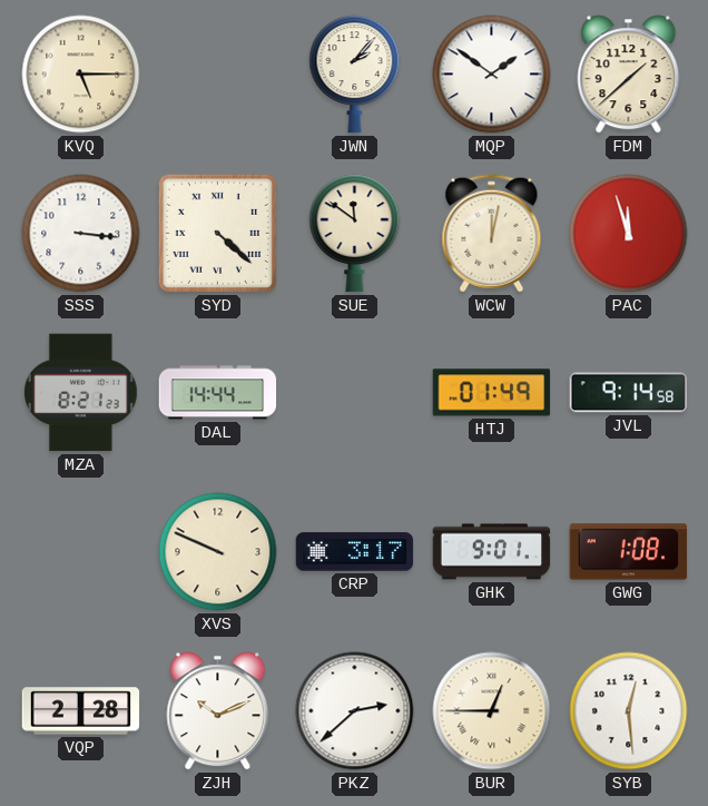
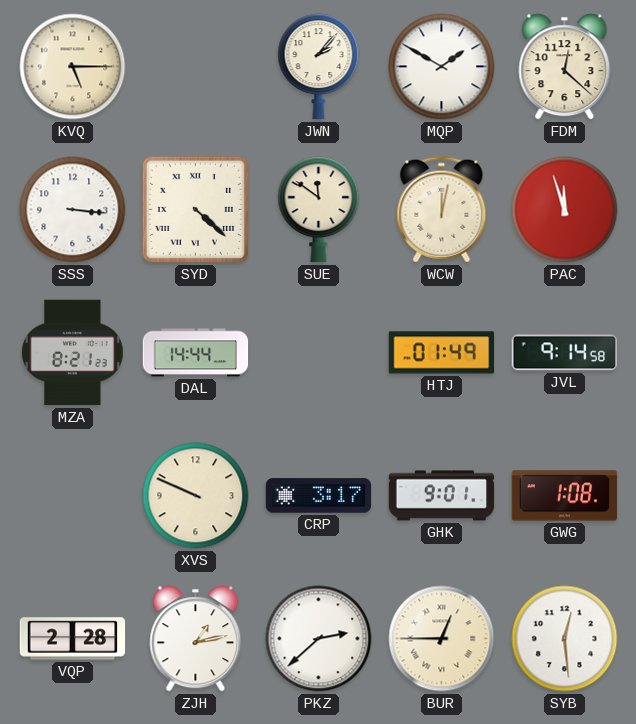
MQP: 1:51 -> 1:50 (442, 67)
FDM: 1:38 -> 12:22 (565, 67)
ZJH: 10:11 -> 1:13 (196, 639)
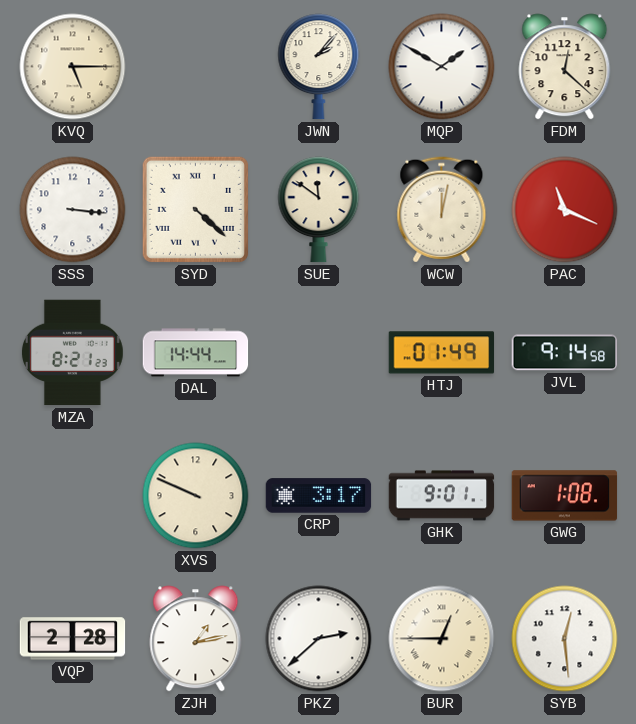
PAC: 11:57 -> 11:19 (565, 210)
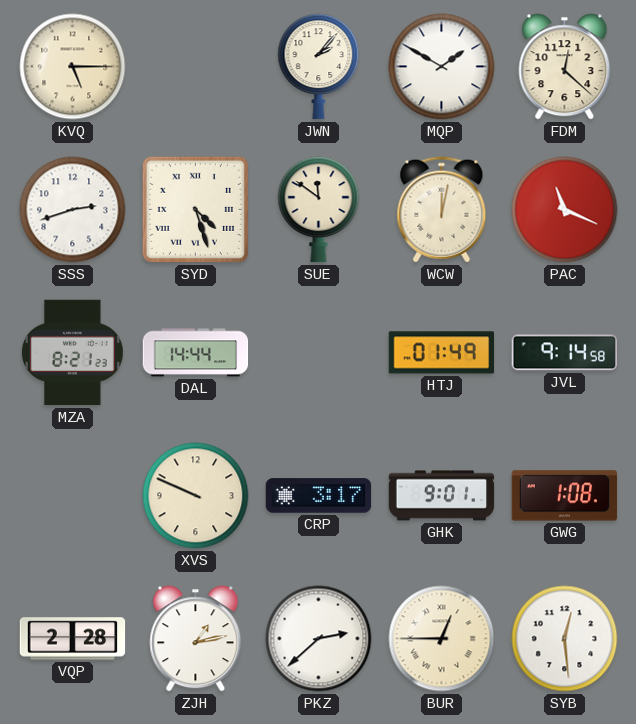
SSS: 3:16 -> 2:42 (73, 210)
SYD: 4:22 -> 4:27 (195, 209)
